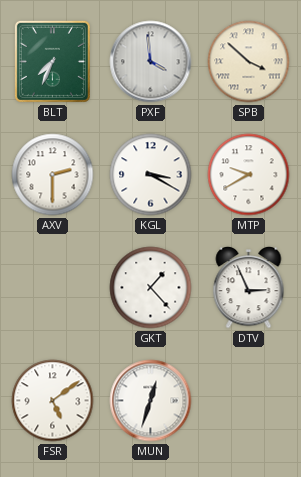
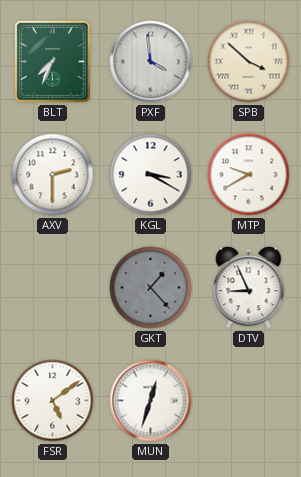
GKT dial: white -> grey (151, 288)
DTV: 2:56 -> 8:56 (249, 288)
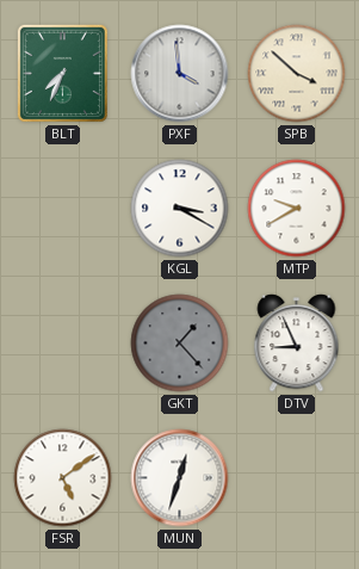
AXV: 2:30 -> none (53, 175)
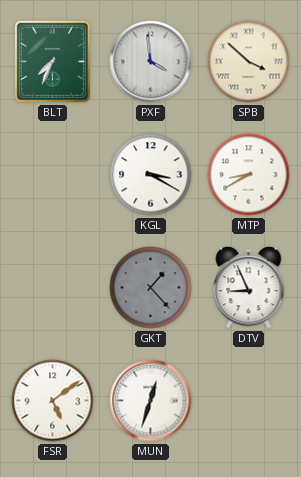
MTP: 9:40 -> 8:40 (249, 175)
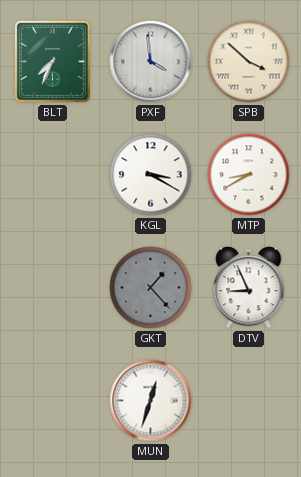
FSR: 5:09 -> none (53, 401)
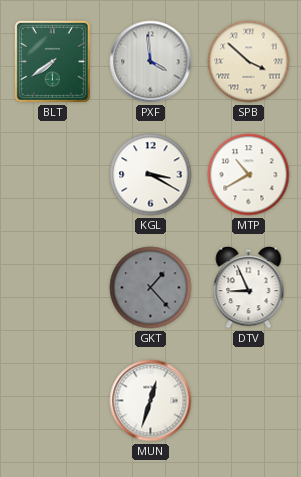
BLT: 7:34 -> 7:39 (52, 61)
MTP: 8:40 -> 10:40 (249, 175)
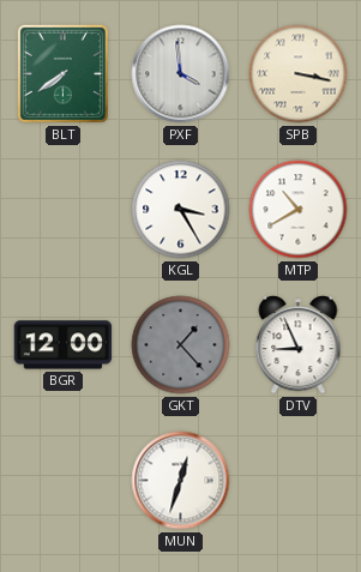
SPB: 3:52 -> 3:17 (299, 74)
KGL: 3:20 -> 3:25 (181, 210)
BGR: none -> 12:00 (64, 345)
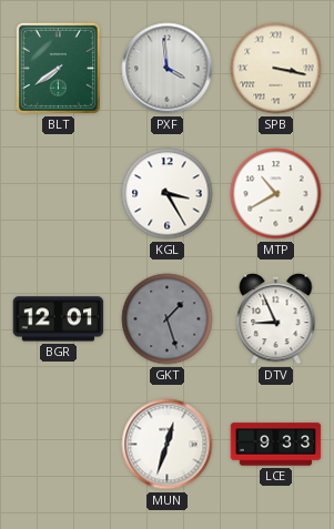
BGR: 12:00 -> 12:01 (59, 319)
GKT: 1:23 -> 1:27 (168, 319)
LCE: none -> 9:33 (276, 445)
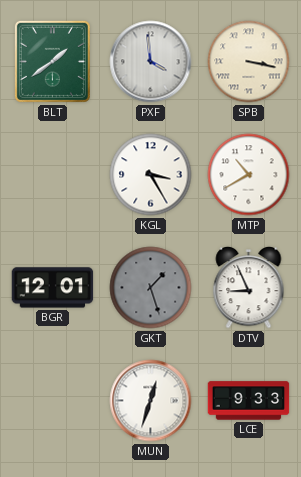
BLT: 7:39 -> 1:39 (52, 61)
